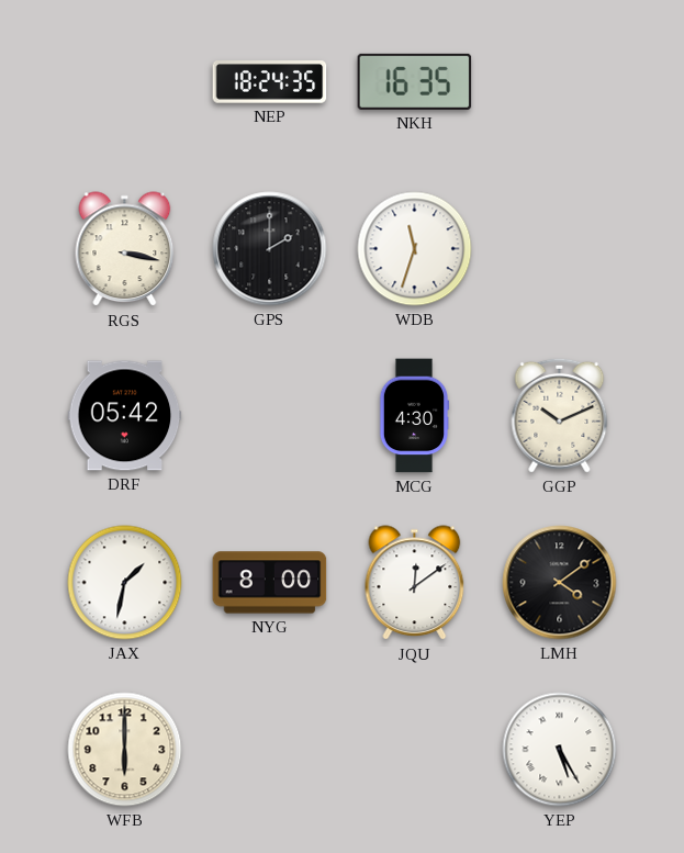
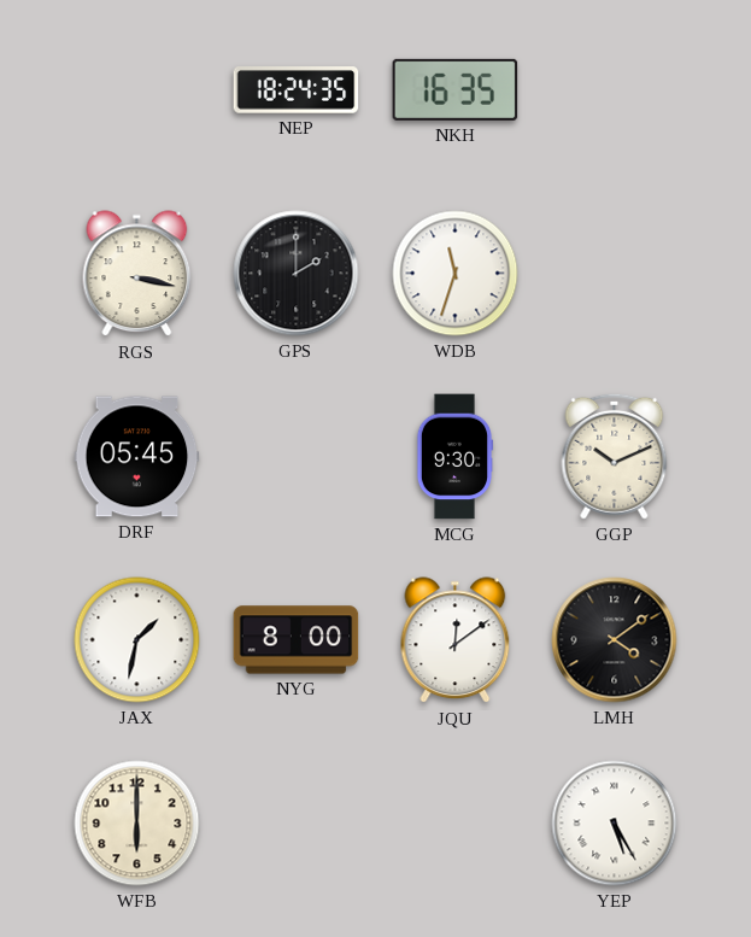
DRF: 05:42 -> 05:45 (137, 457)
MCG: 4:30 -> 9:30 (454, 457)
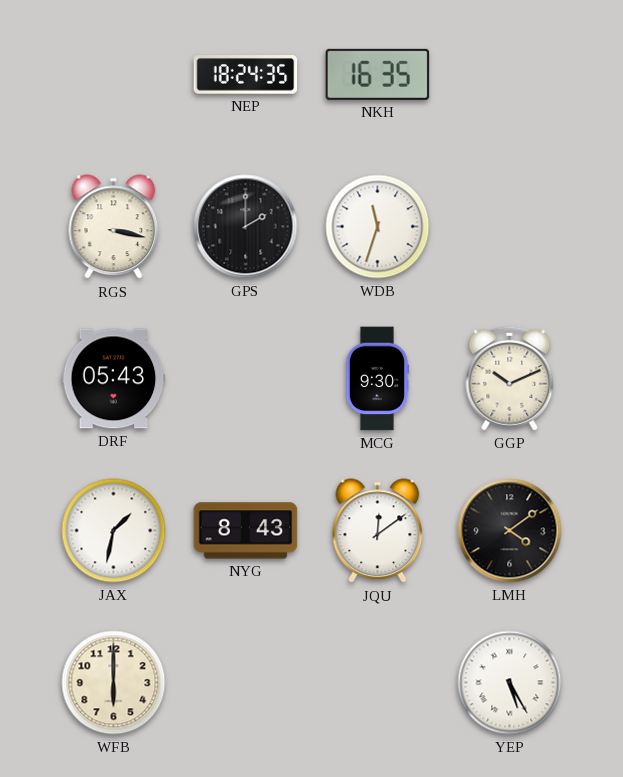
DRF: 05:45 -> 05:43 (114, 379)
NYG: 8:00 -> 8:43 (246, 531)
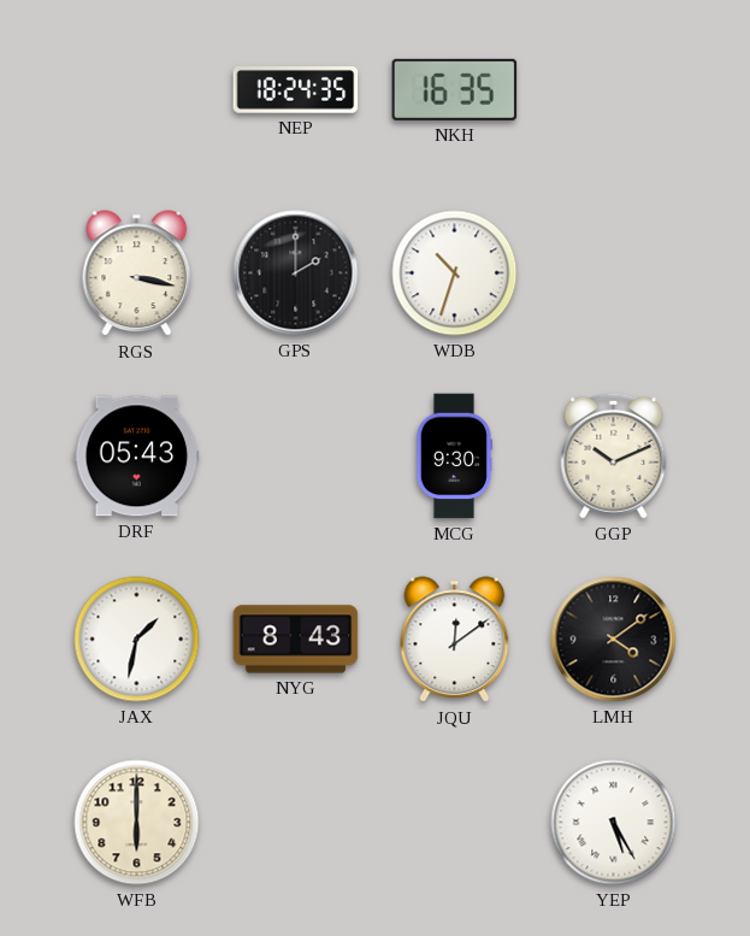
WDB: 11:33 -> 10:33 (455, 273)
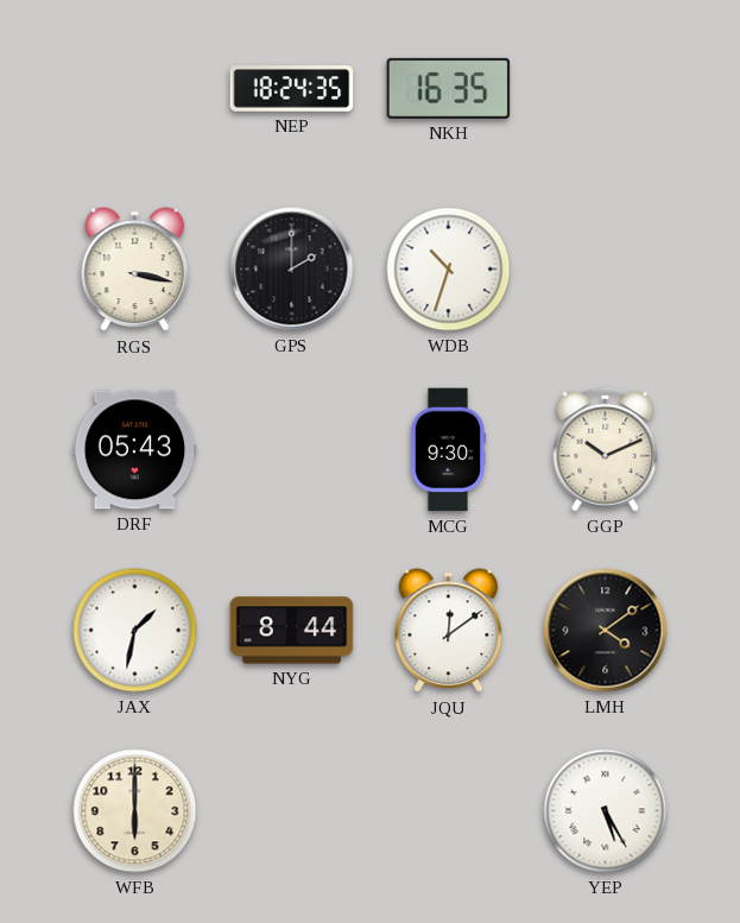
NYG: 8:43 -> 8:44 (292, 631)
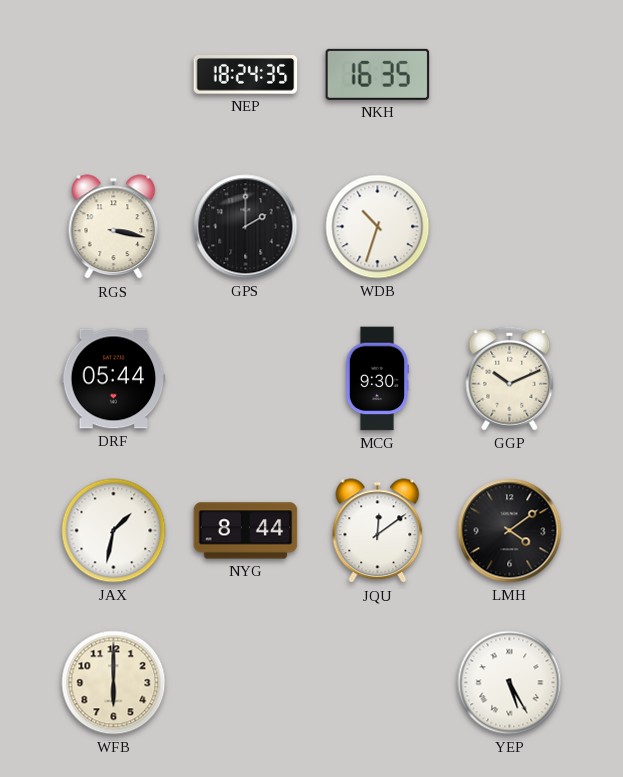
DRF: 05:43 -> 05:44 (114, 379)
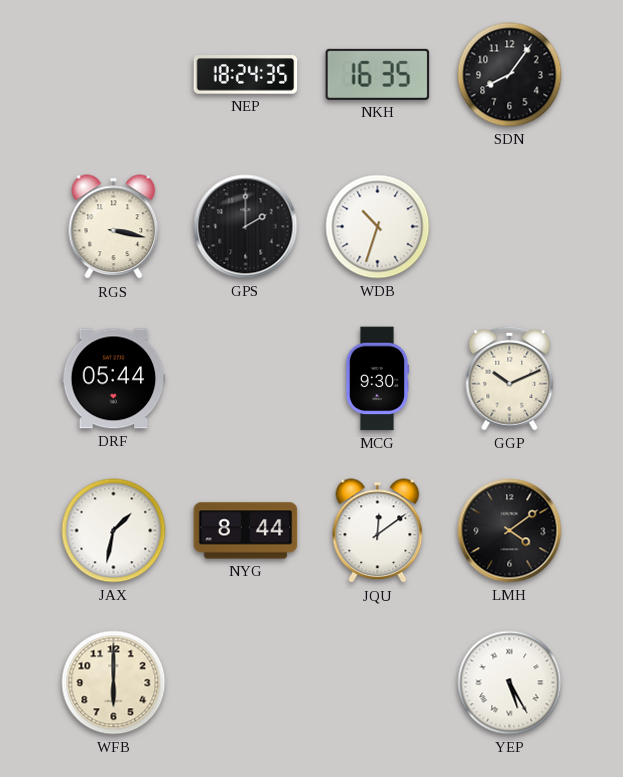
SDN: none -> 8:06 (510, 75)
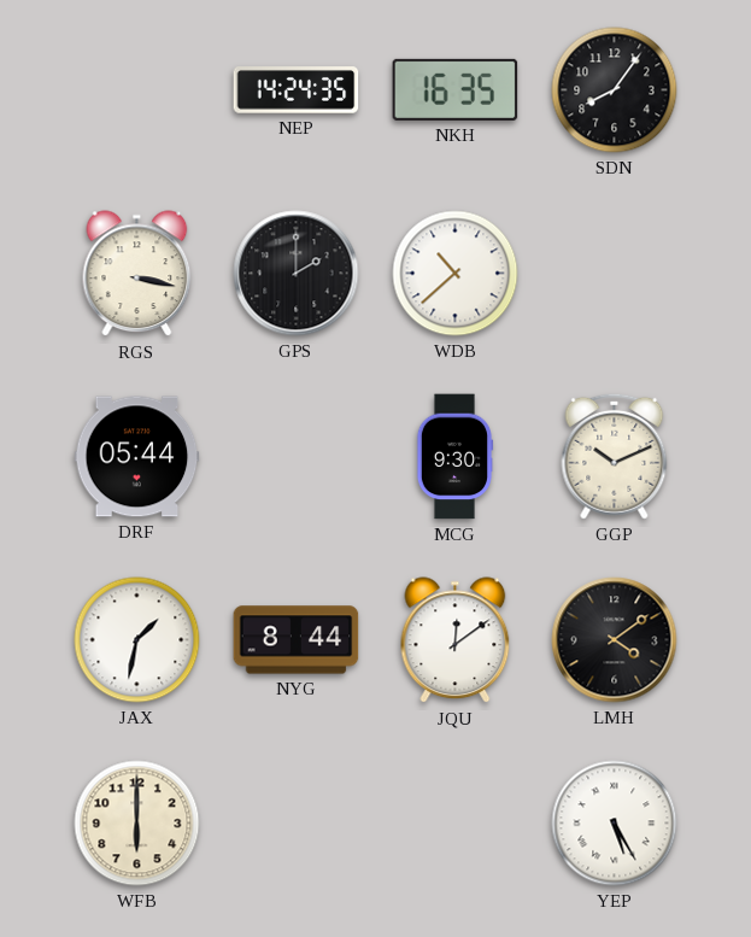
NEP: 18:24 -> 14:24 (297, 90)
WDB: 10:33 -> 10:38 (456, 274)
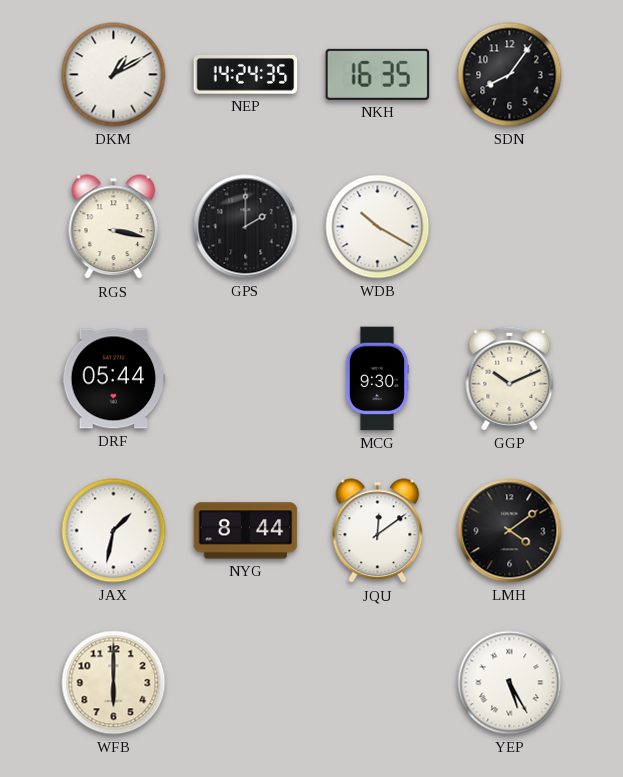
DKM: none -> 1:10 (114, 75)
WDB: 10:38 -> 10:20 (378, 227)
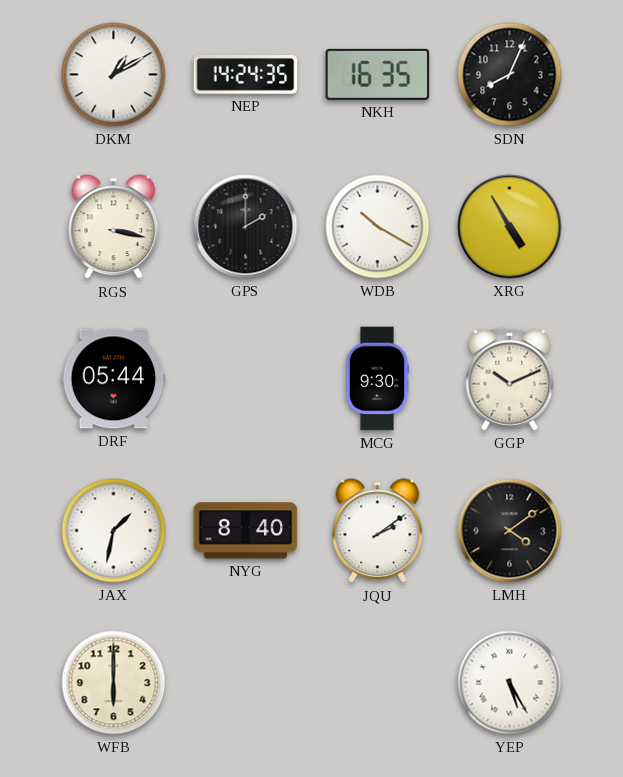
SDN: 8:06 -> 8:04 (510, 75)
XRG: none -> 4:55 (510, 227)
NYG: 8:44 -> 8:40 (246, 531)
JQU: 12:09 -> 2:09 (378, 531)
